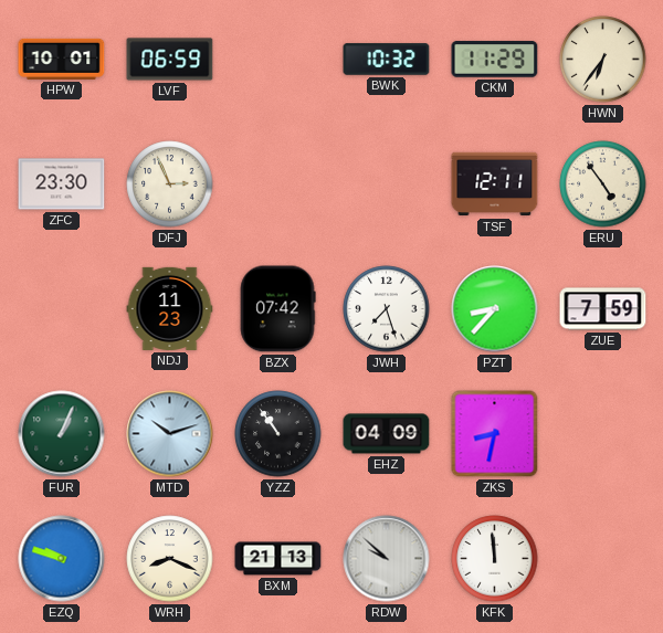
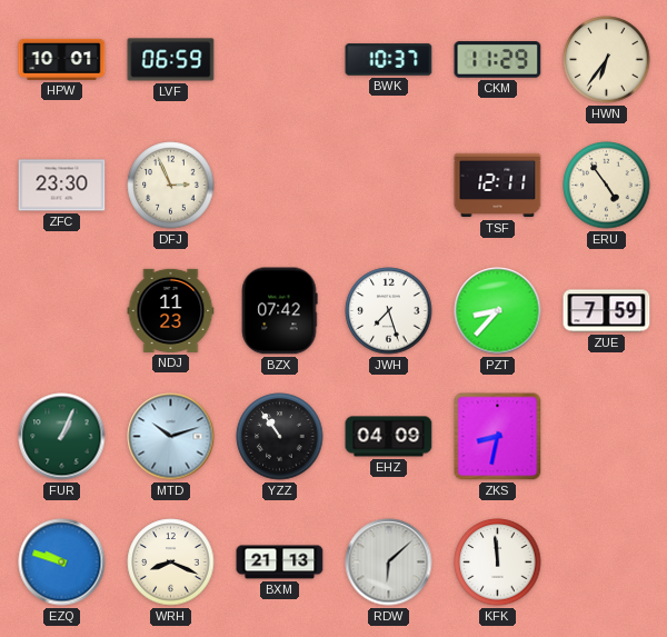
BWK: 10:32 -> 10:37 (389, 60)
RDW: 9:52 -> 6:08 (389, 563)
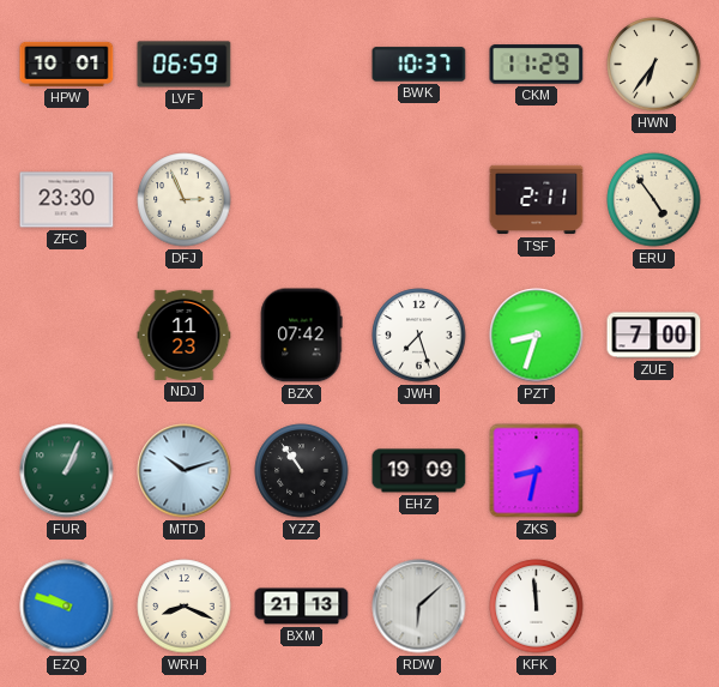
TSF: 12:11 -> 2:11 (537, 200)
PZT: 8:37 -> 8:33 (537, 336)
ZUE: 7:59 -> 7:00 (654, 336)
EHZ: 04:09 -> 19:09 (419, 471)
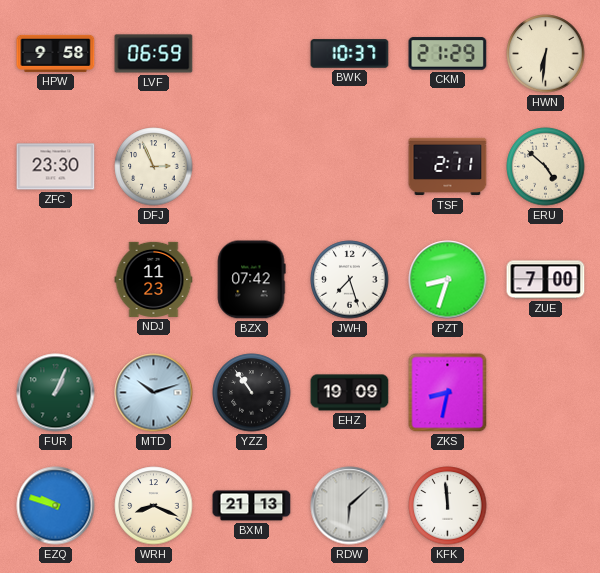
HPW: 10:01 -> 9:58 (56, 53)
CKM: 11:29 -> 21:29 (448, 54)
HWN: 6:36 -> 6:31 (546, 54)
ERU: 4:54 -> 4:52 (546, 167)
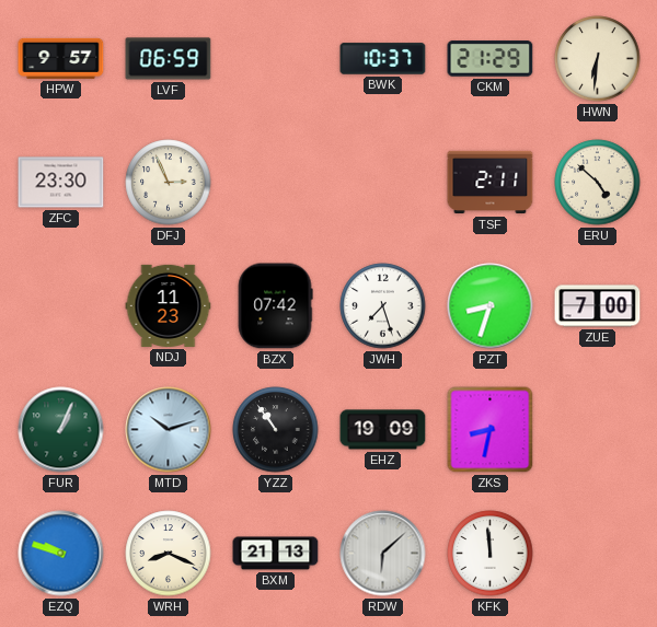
HPW: 9:58 -> 9:57 (61, 58)
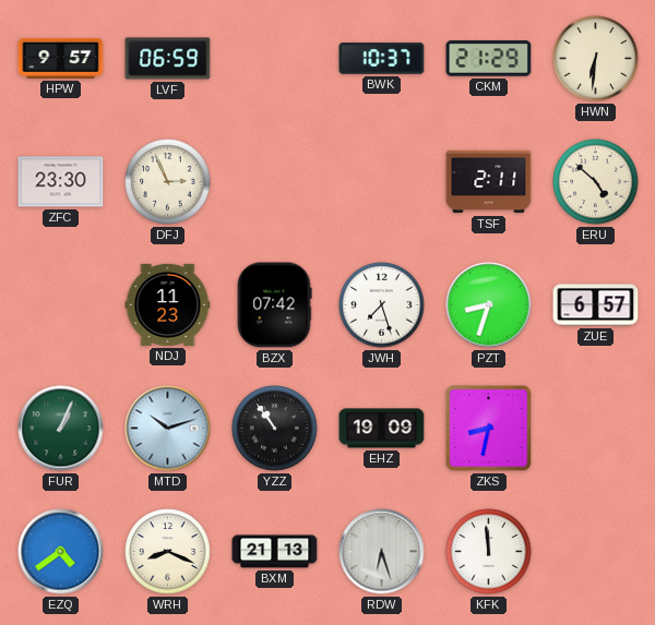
ZUE: 7:00 -> 6:57 (596, 305)
EZQ: 9:48 -> 4:39 (61, 552)
RDW: 6:08 -> 6:27 (382, 552)
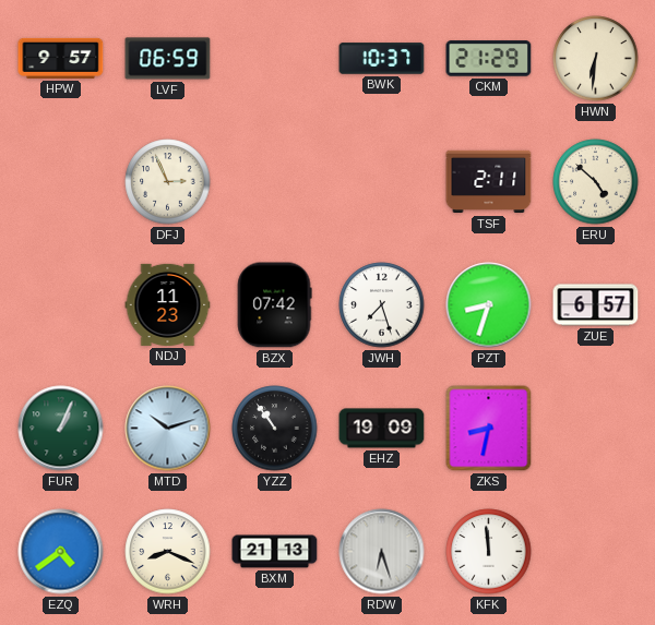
ZFC: 23:30 -> none (61, 182)
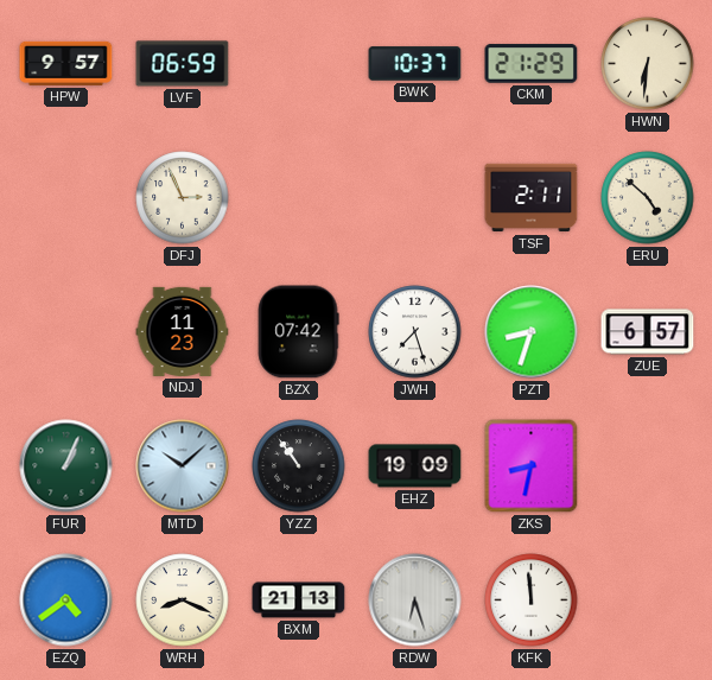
MTD: 10:12 -> 10:08 (183, 466)
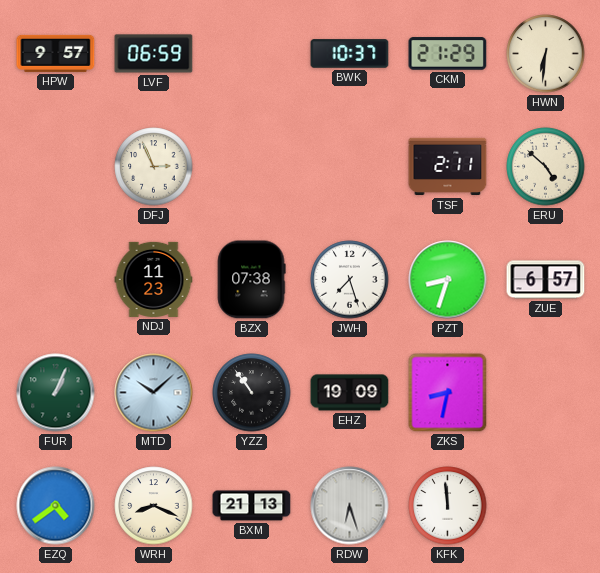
BZX: 07:42 -> 07:38 (251, 280)
